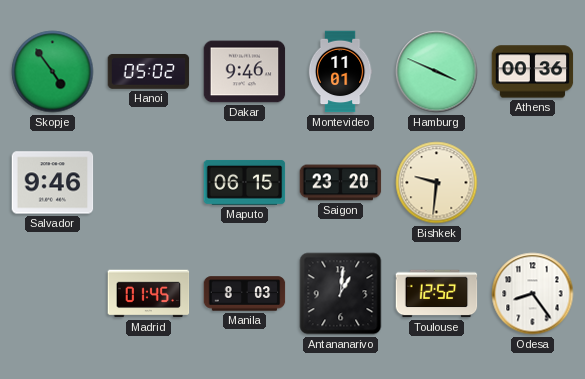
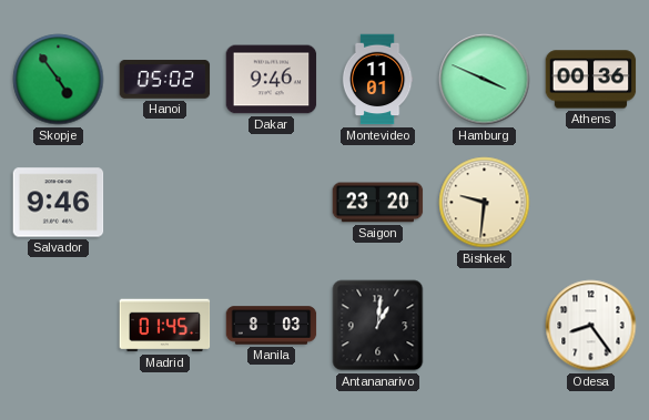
Maputo: 06:15 -> none (245, 182)
Toulouse: 12:52 -> none (437, 294)
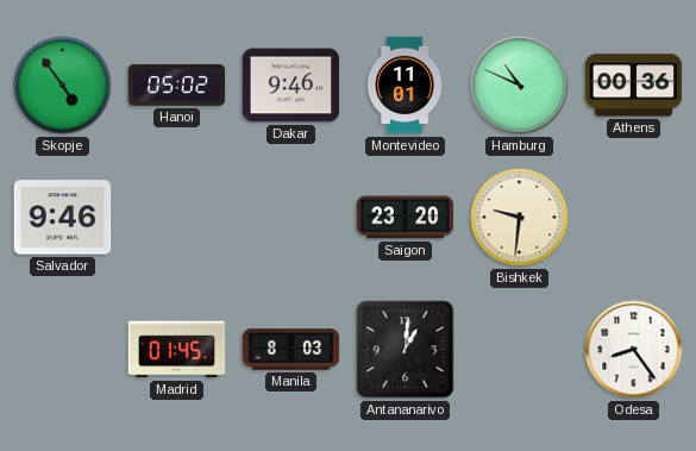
Hamburg: 3:49 -> 10:49 (520, 86)
